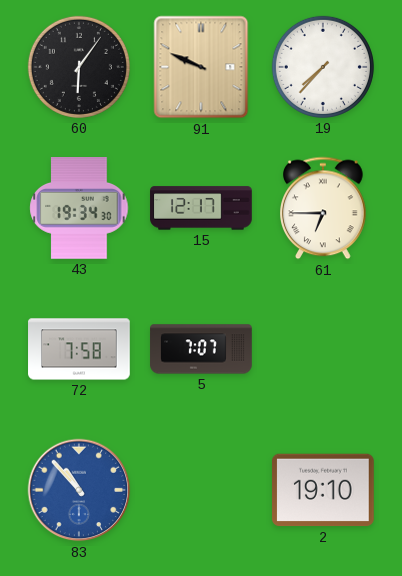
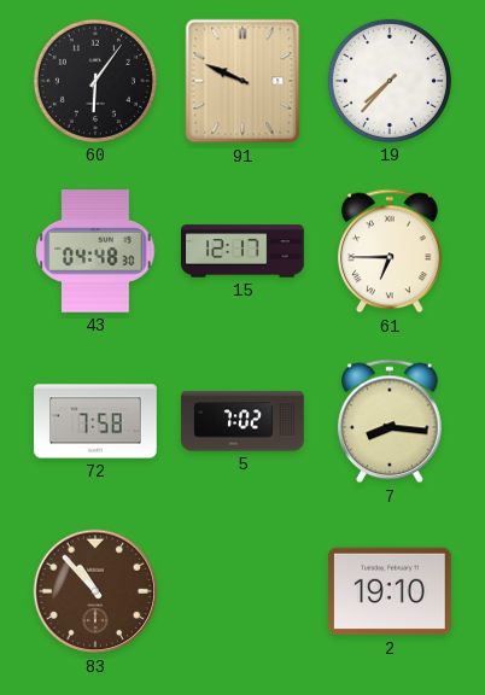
43: 19:34 -> 04:48 (95, 252)
5: 7:07 -> 7:02 (242, 421)
7: none -> 8:16 (391, 421)
83 dial: blue -> brown (95, 591)
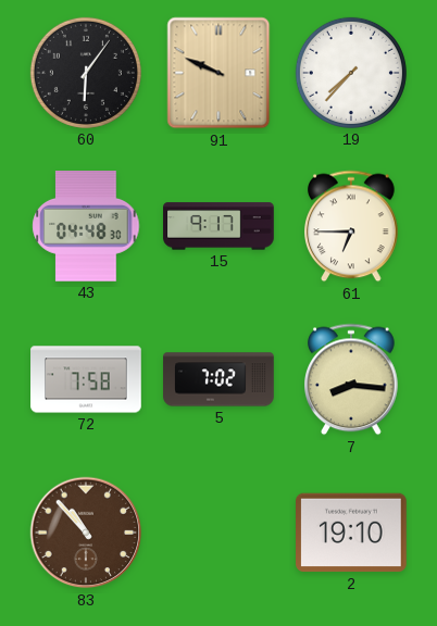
15: 12:17 -> 9:17 (218, 226)
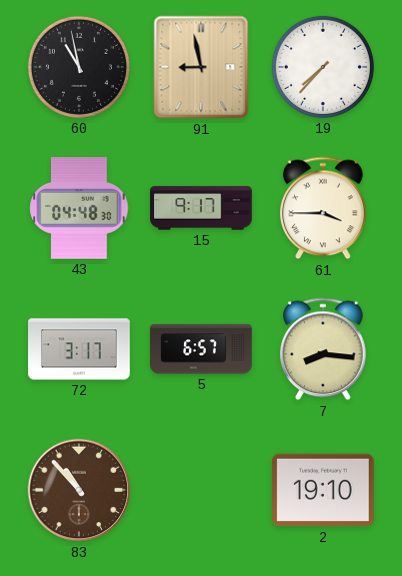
60: 6:06 -> 10:58 (79, 67)
91: 9:49 -> 8:58 (201, 67)
61: 6:45 -> 3:45 (324, 208)
72: 7:58 -> 3:17 (79, 349)
5: 7:02 -> 6:57 (201, 349)
